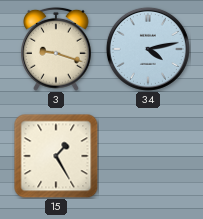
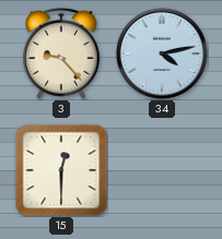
3: 9:18 -> 9:23 (62, 53)
15: 1:25 -> 12:30 (61, 170)
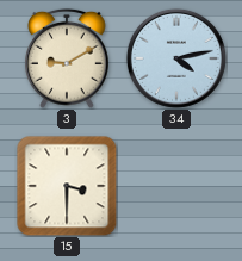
3: 9:23 -> 9:10 (68, 58)
15: 12:30 -> 3:30 (67, 186)
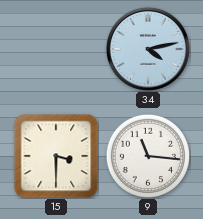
3: 9:10 -> none (68, 58)
9: none -> 11:16 (148, 156)
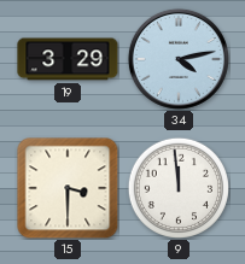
19: none -> 3:29 (68, 59)
9: 11:16 -> 11:59 (179, 188)
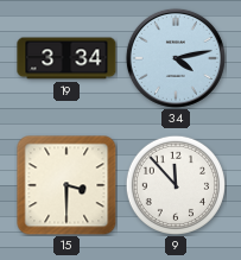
19: 3:29 -> 3:34 (66, 58)
9: 11:59 -> 11:53 (176, 185)
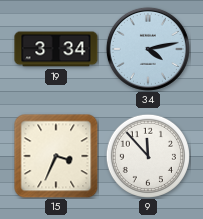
15: 3:30 -> 3:34 (56, 156)
